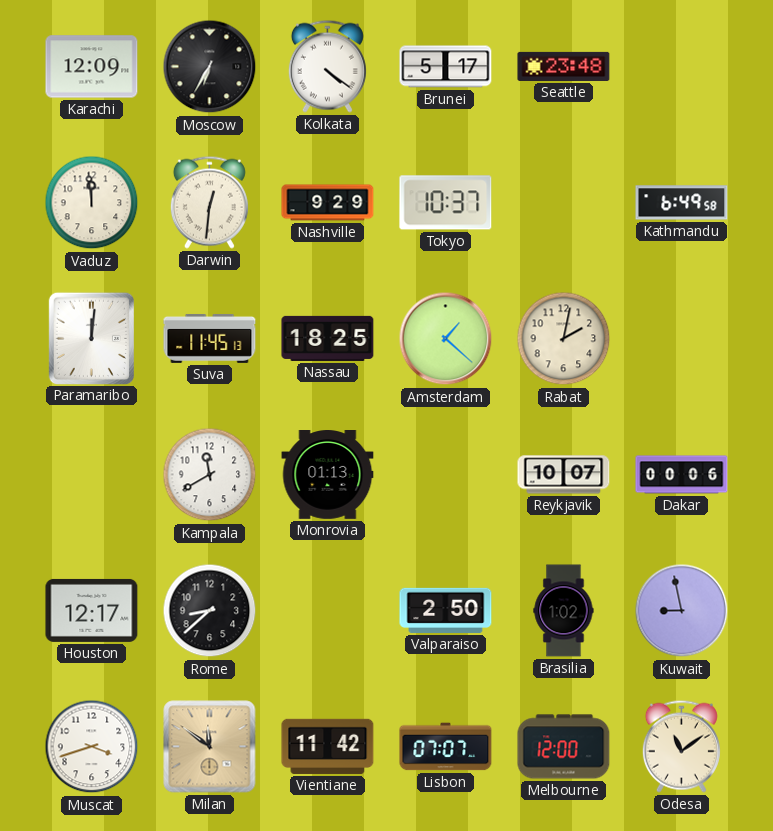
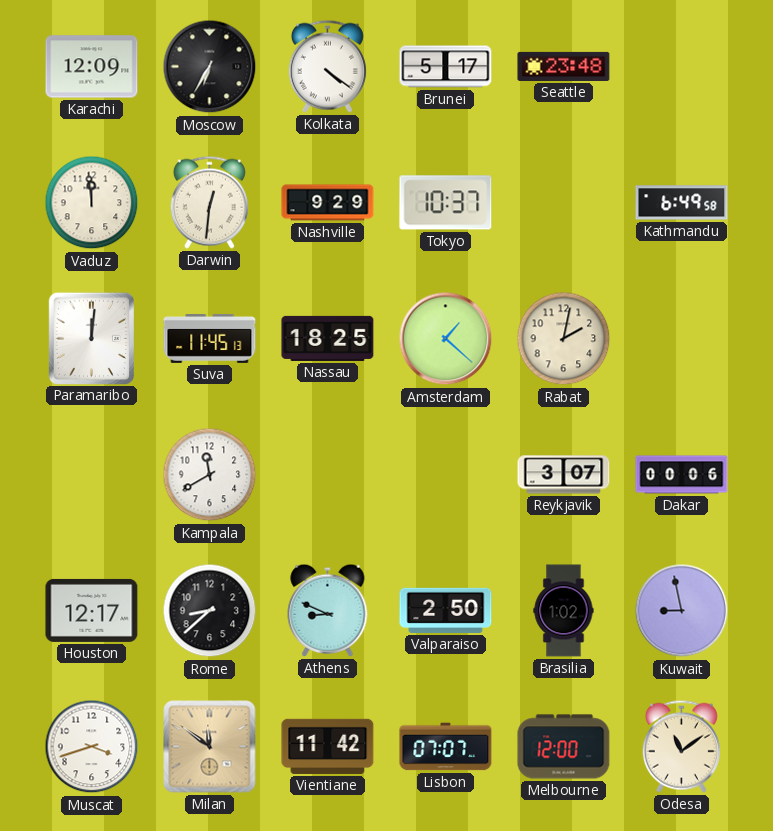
Monrovia: 01:13 -> none (328, 475)
Reykjavik: 10:07 -> 3:07 (564, 475)
Athens: none -> 8:49 (328, 610)
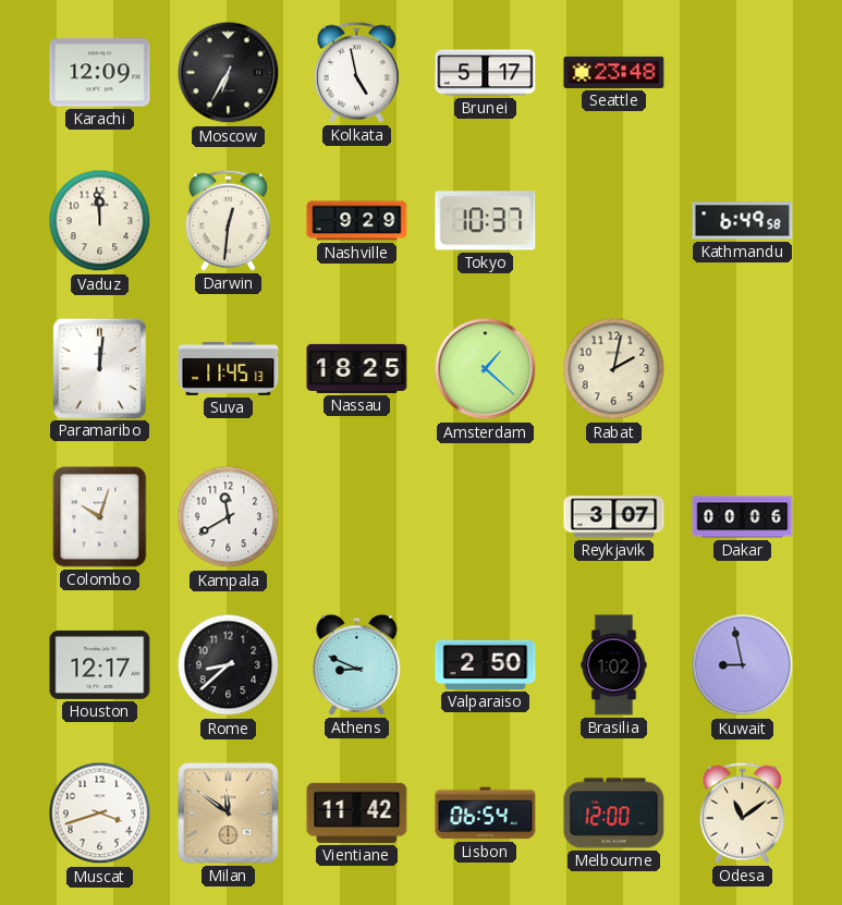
Kolkata: 4:21 -> 4:58 (356, 72)
Colombo: none -> 10:03 (100, 517)
Lisbon: 07:07 -> 06:54 (486, 814)
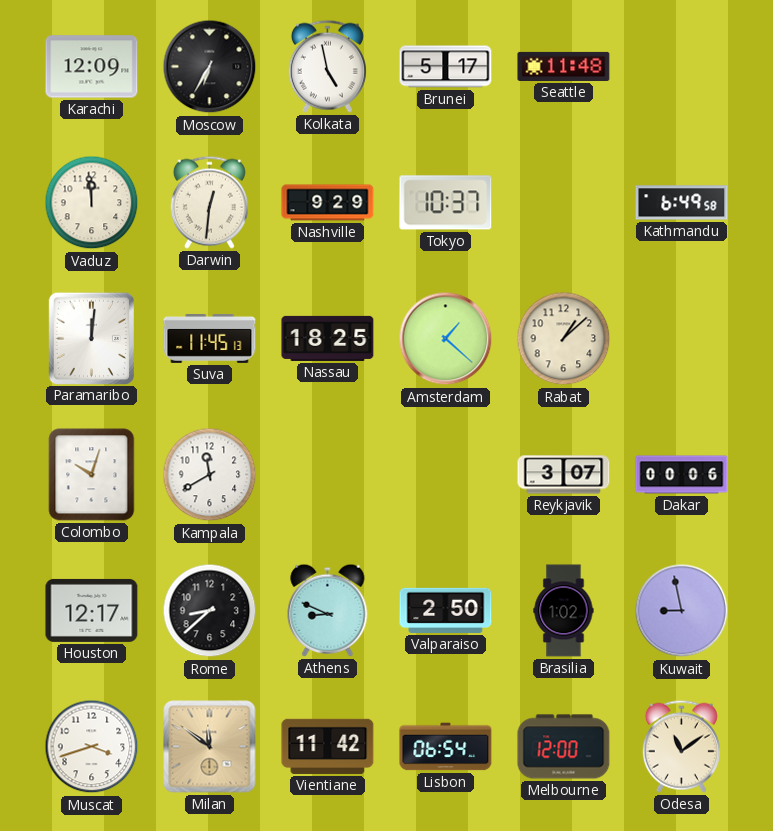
Seattle: 23:48 -> 11:48 (564, 66)
Rabat: 2:02 -> 1:08 (564, 339)
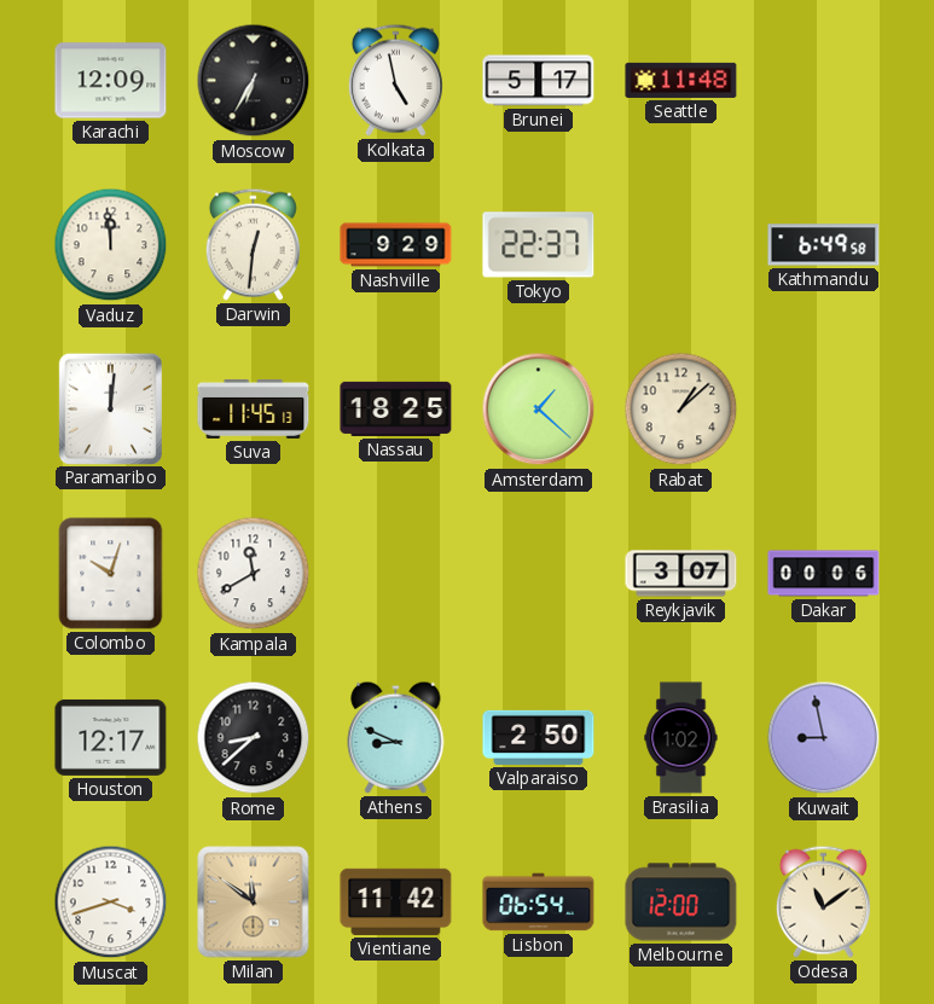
Tokyo: 10:37 -> 22:37 (539, 245)
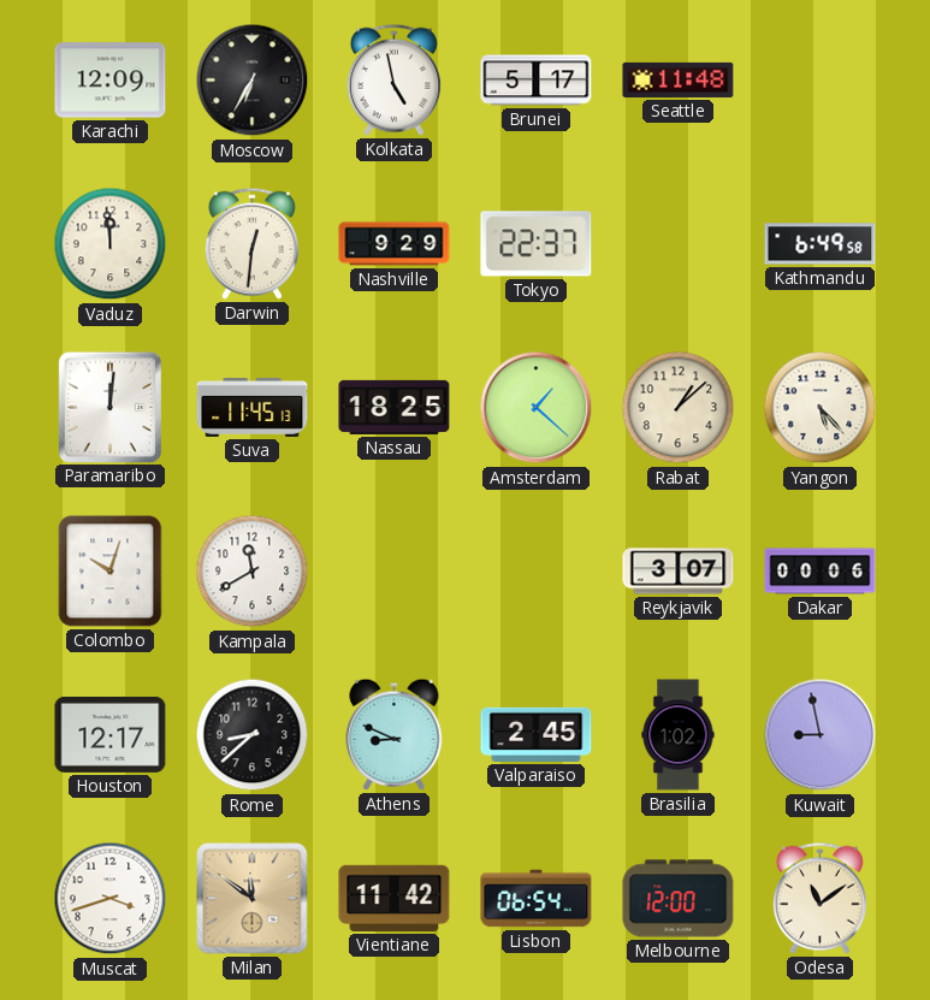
Yangon: none -> 5:23 (821, 408)
Valparaiso: 2:50 -> 2:45 (537, 734)
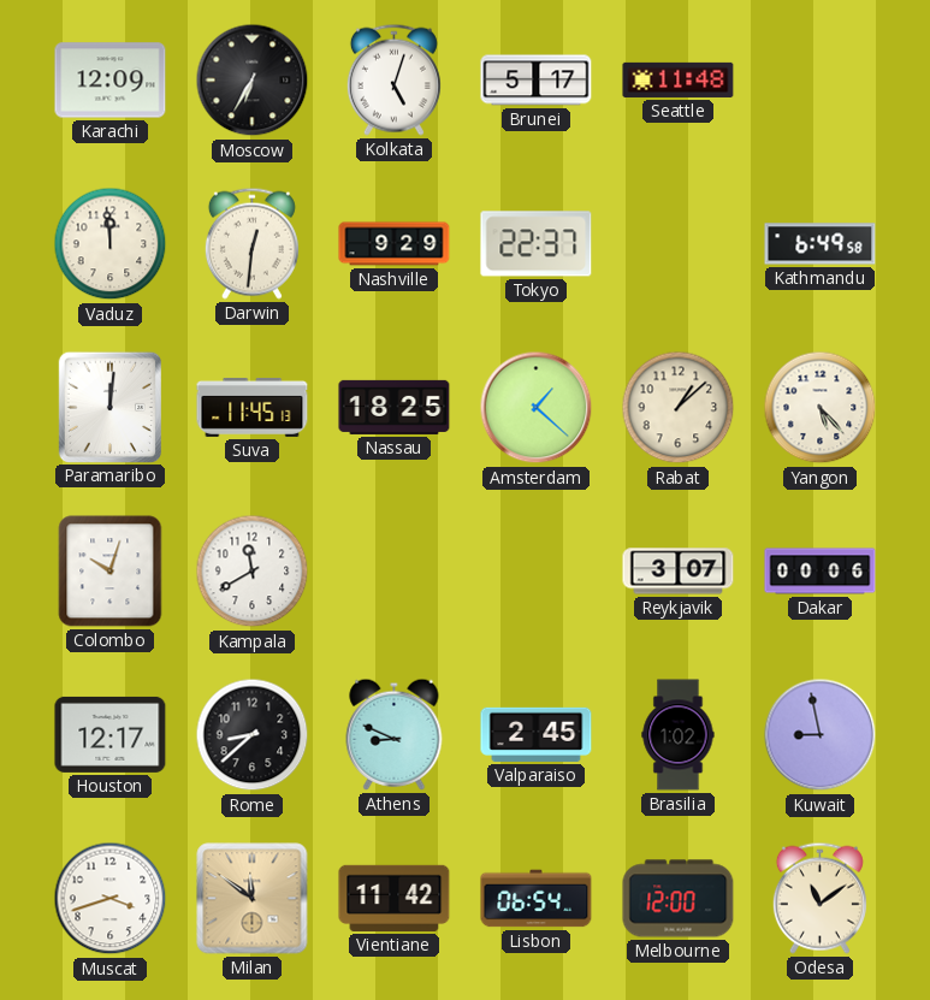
Kolkata: 4:58 -> 5:03 (393, 79)
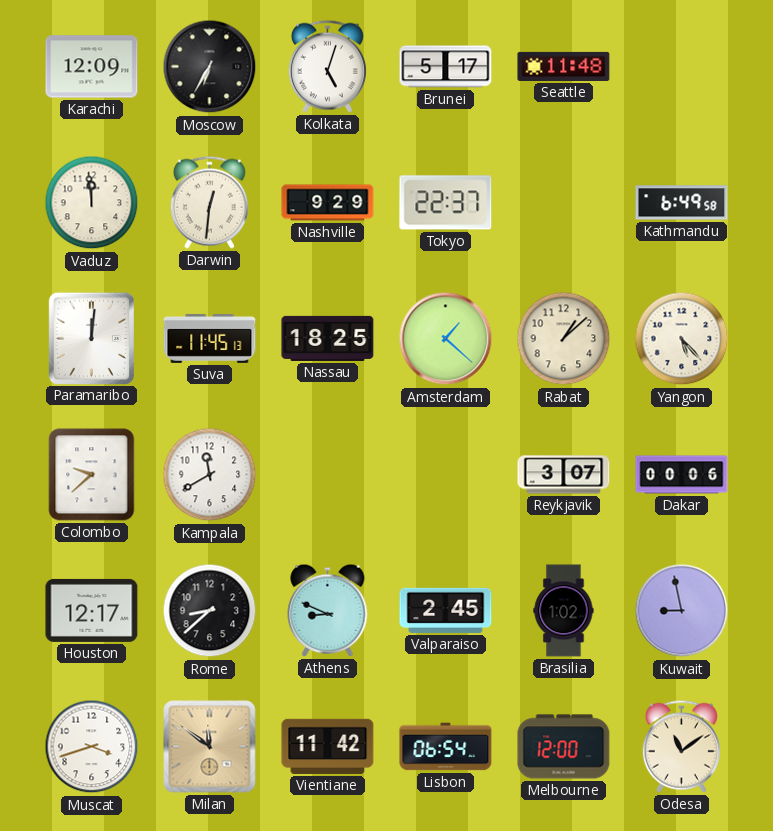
Colombo: 10:03 -> 9:38 (92, 475)
